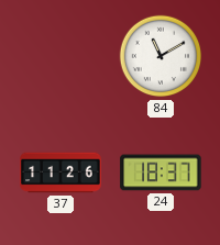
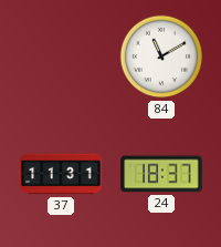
37: 11:26 -> 11:31 (61, 174)
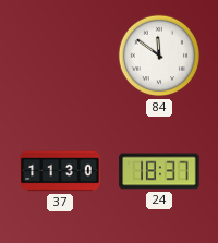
84: 11:10 -> 11:51 (159, 56)
37: 11:31 -> 11:30 (60, 171)
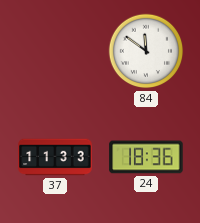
37: 11:30 -> 11:33 (55, 157)
24: 18:37 -> 18:36 (146, 157)
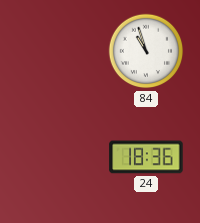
84: 11:51 -> 10:57 (146, 51)
37: 11:33 -> none (55, 157)
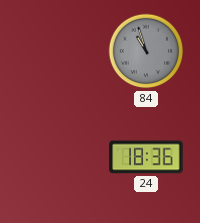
84 dial: white -> grey (146, 51)
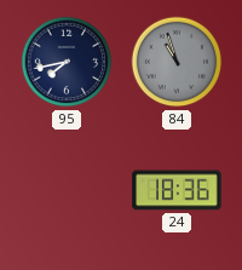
95: none -> 7:43 (67, 62)
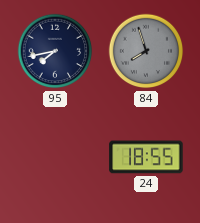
84: 10:57 -> 7:57 (146, 51)
24: 18:36 -> 18:55 (146, 157)
